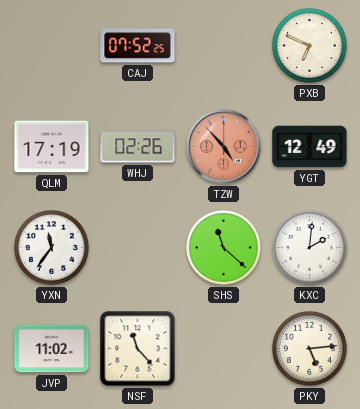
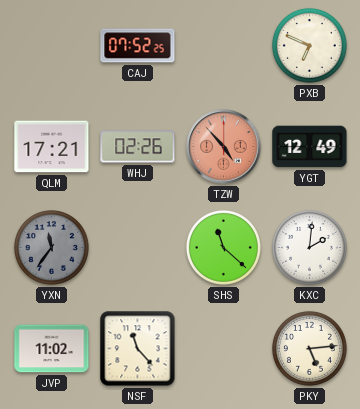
QLM: 17:19 -> 17:21 (52, 147)
YXN dial: white -> grey (51, 247)
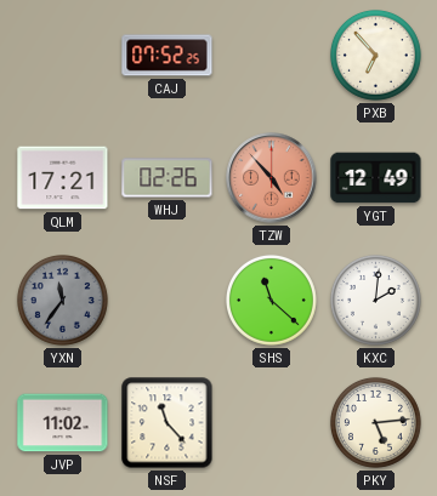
PXB: 6:49 -> 6:53 (375, 55)
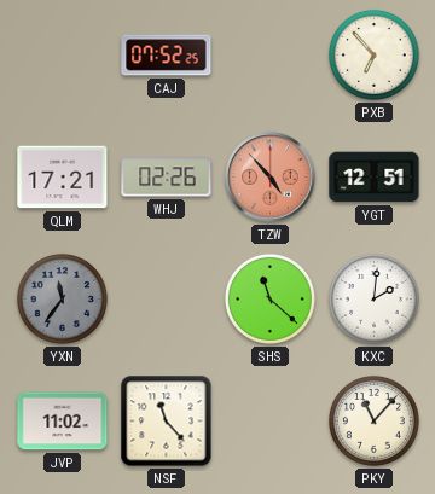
YGT: 12:49 -> 12:51 (375, 178)
PKY: 5:14 -> 11:07 (373, 420)
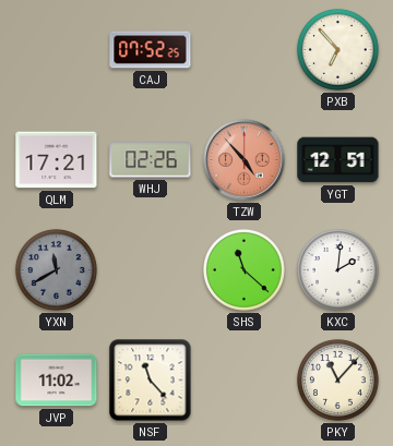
YXN: 11:36 -> 11:40 (56, 269)
